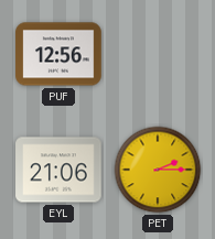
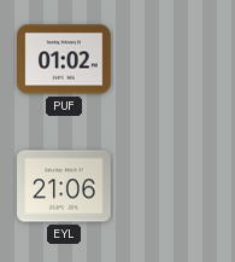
PUF: 12:56 -> 01:02 (64, 59)
PET: 2:15 -> none (158, 170)
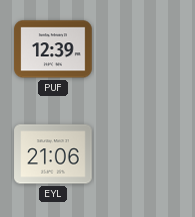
PUF: 01:02 -> 12:39 (53, 49)
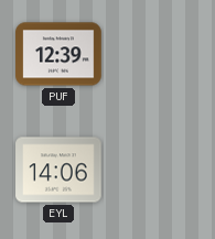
EYL: 21:06 -> 14:06 (58, 170)
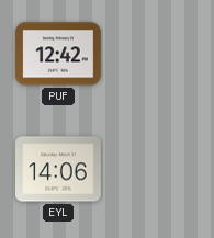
PUF: 12:39 -> 12:42 (58, 54)
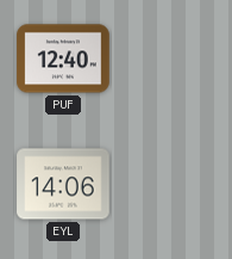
PUF: 12:42 -> 12:40 (63, 58)
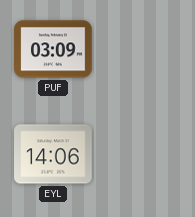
PUF: 12:40 -> 03:09 (53, 49)
